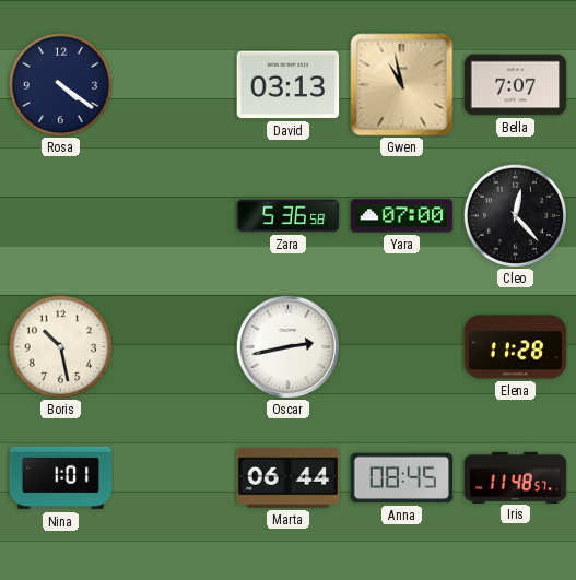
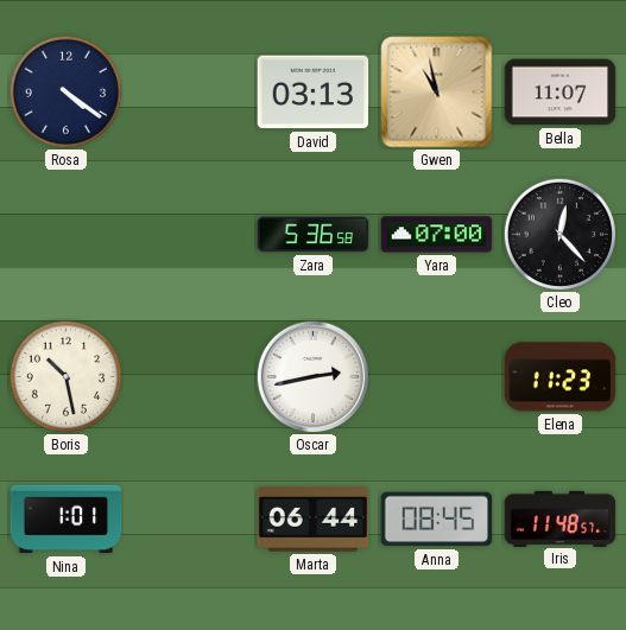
Bella: 7:07 -> 11:07 (561, 93)
Elena: 11:28 -> 11:23 (561, 377)
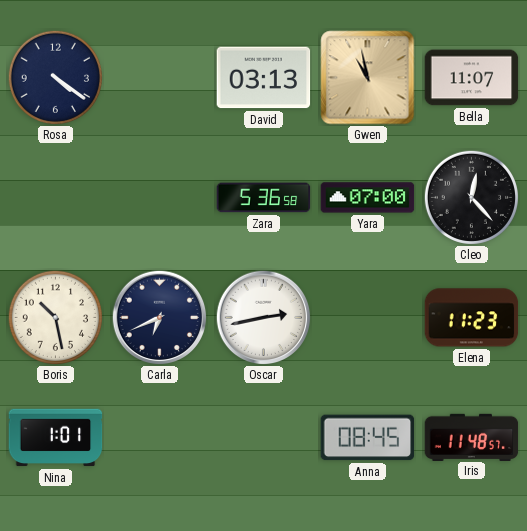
Carla: none -> 6:41 (159, 317)
Marta: 06:44 -> none (314, 518)
